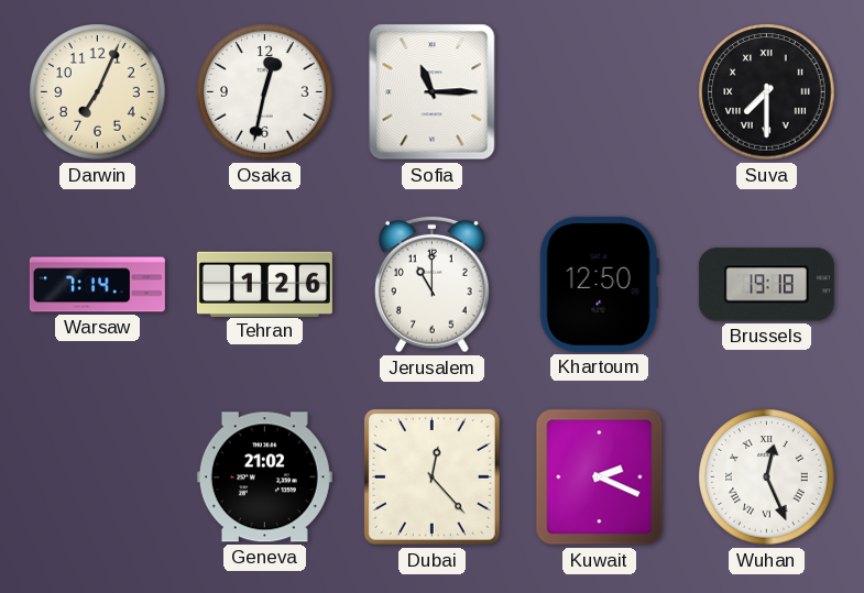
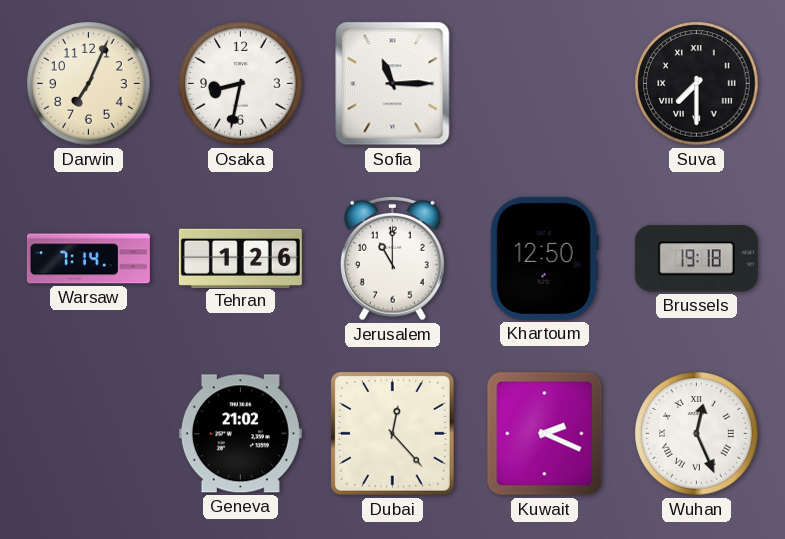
Osaka: 12:32 -> 8:32 (241, 84)
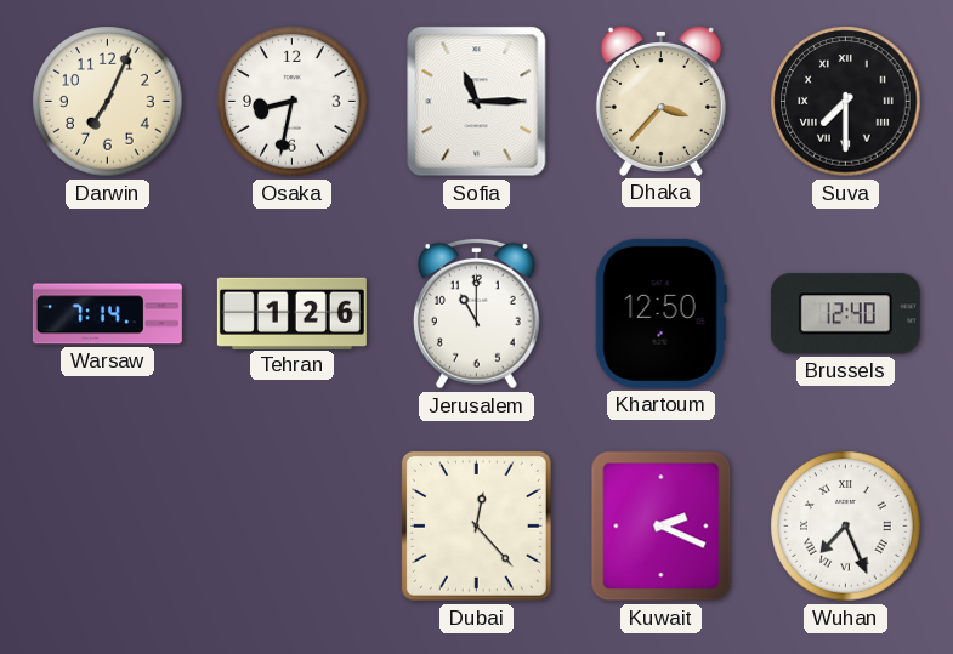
Dhaka: none -> 3:37 (660, 101)
Brussels: 19:18 -> 12:40 (845, 314)
Geneva: 21:02 -> none (240, 434)
Wuhan: 12:26 -> 7:26 (846, 527)
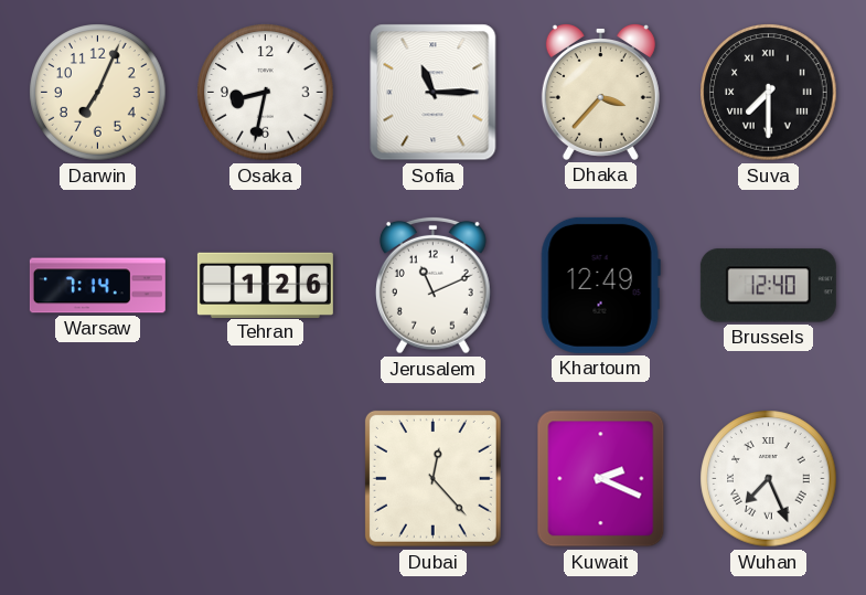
Jerusalem: 11:00 -> 11:11 (434, 285)
Khartoum: 12:50 -> 12:49 (600, 285)
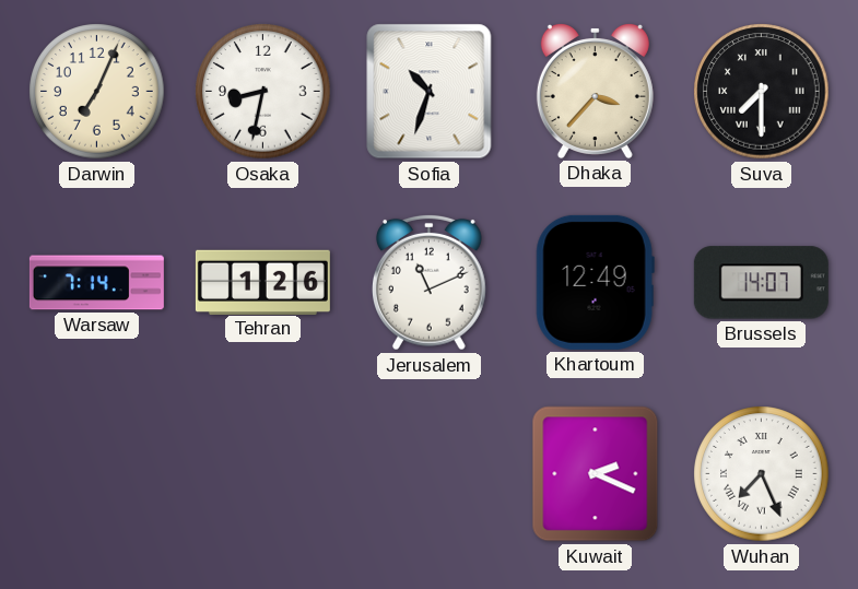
Sofia: 11:15 -> 10:33 (430, 92)
Brussels: 12:40 -> 14:07 (761, 283)
Dubai: 12:23 -> none (432, 478)
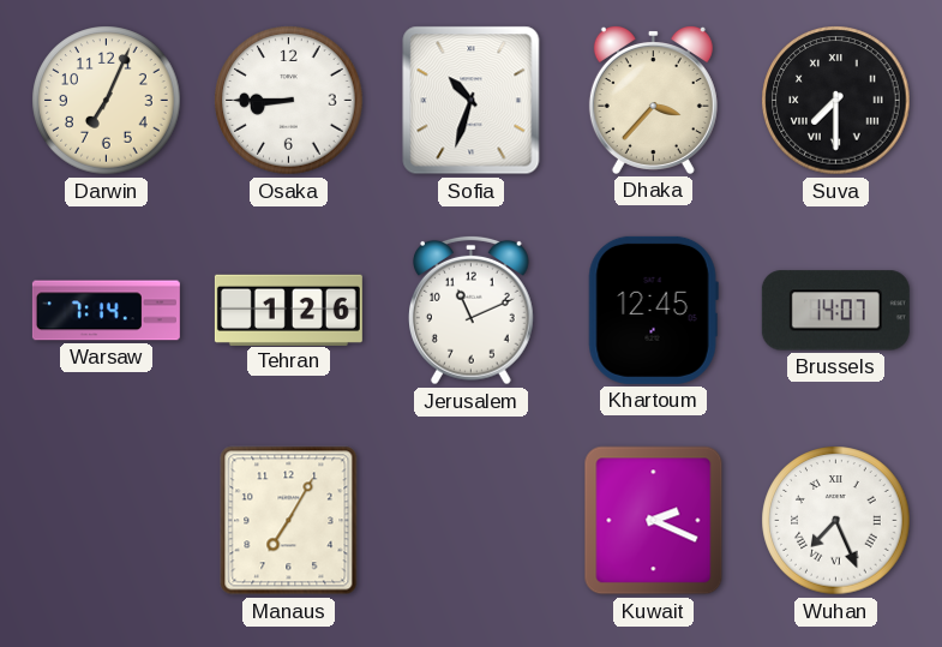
Osaka: 8:32 -> 8:45 (289, 101)
Khartoum: 12:49 -> 12:45 (653, 310)
Manaus: none -> 7:05 (289, 521)
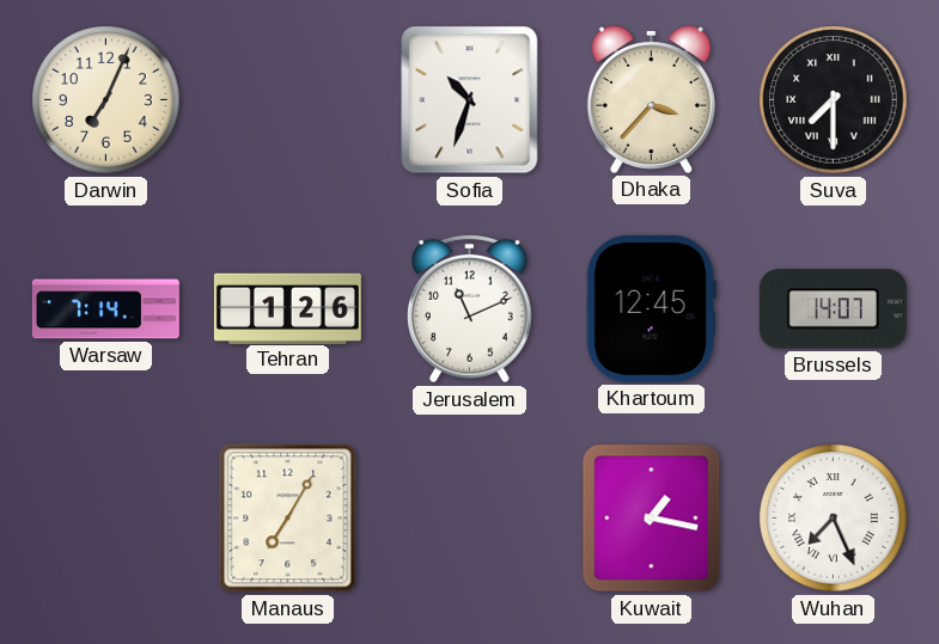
Osaka: 8:45 -> none (289, 101)
Kuwait: 2:19 -> 1:17 (652, 519)
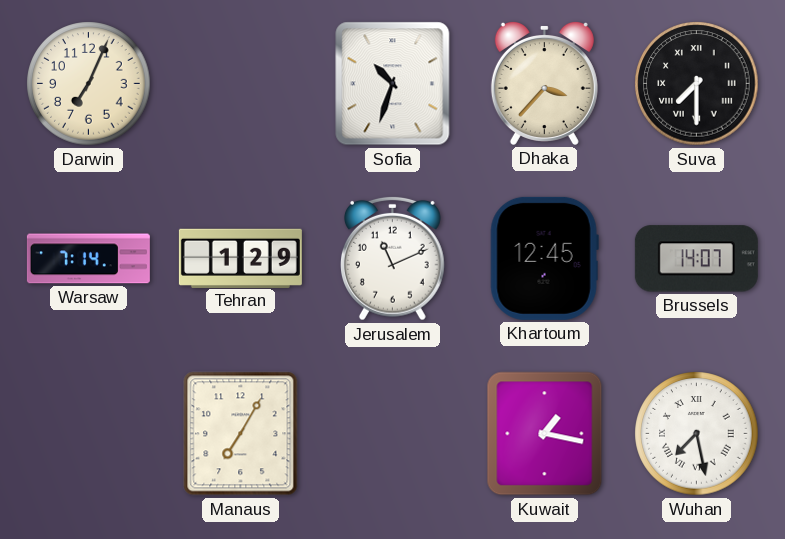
Tehran: 1:26 -> 1:29 (240, 258)
Wuhan: 7:26 -> 7:28 (697, 434)
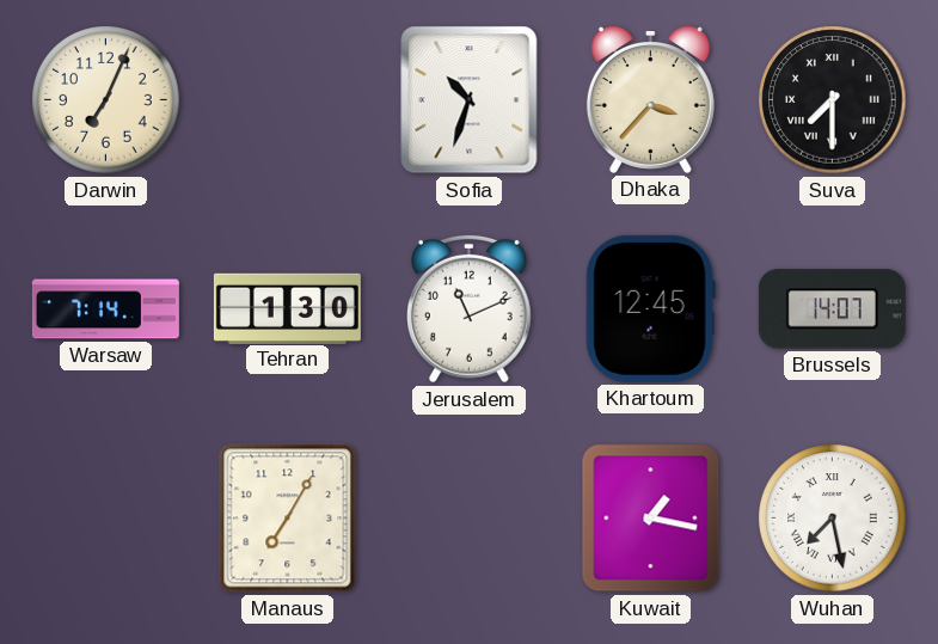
Tehran: 1:29 -> 1:30 (287, 308)
